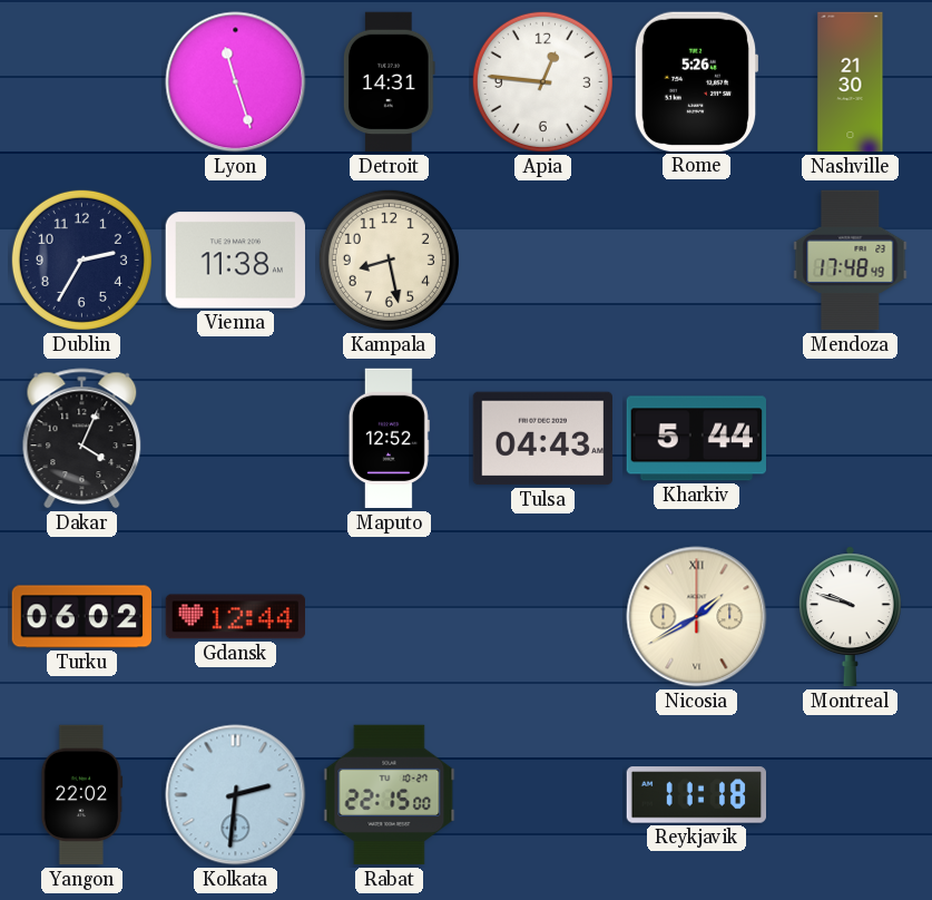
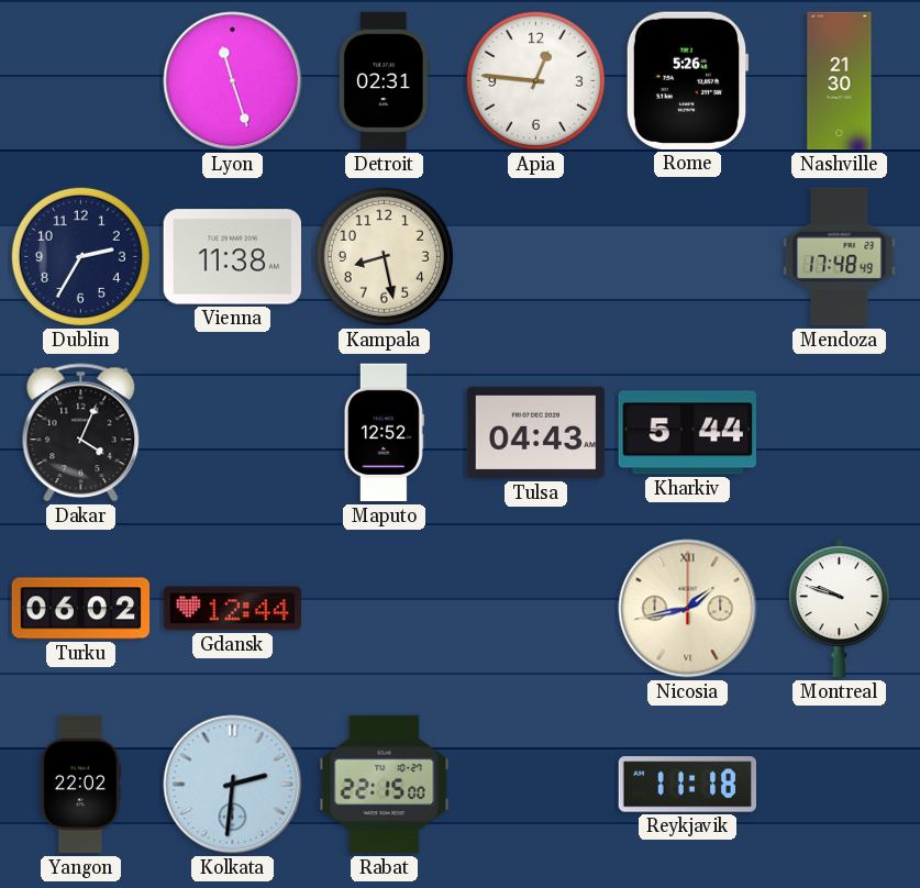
Detroit: 14:31 -> 02:31 (384, 81)
Nicosia: 1:40 -> 1:43 (688, 609)
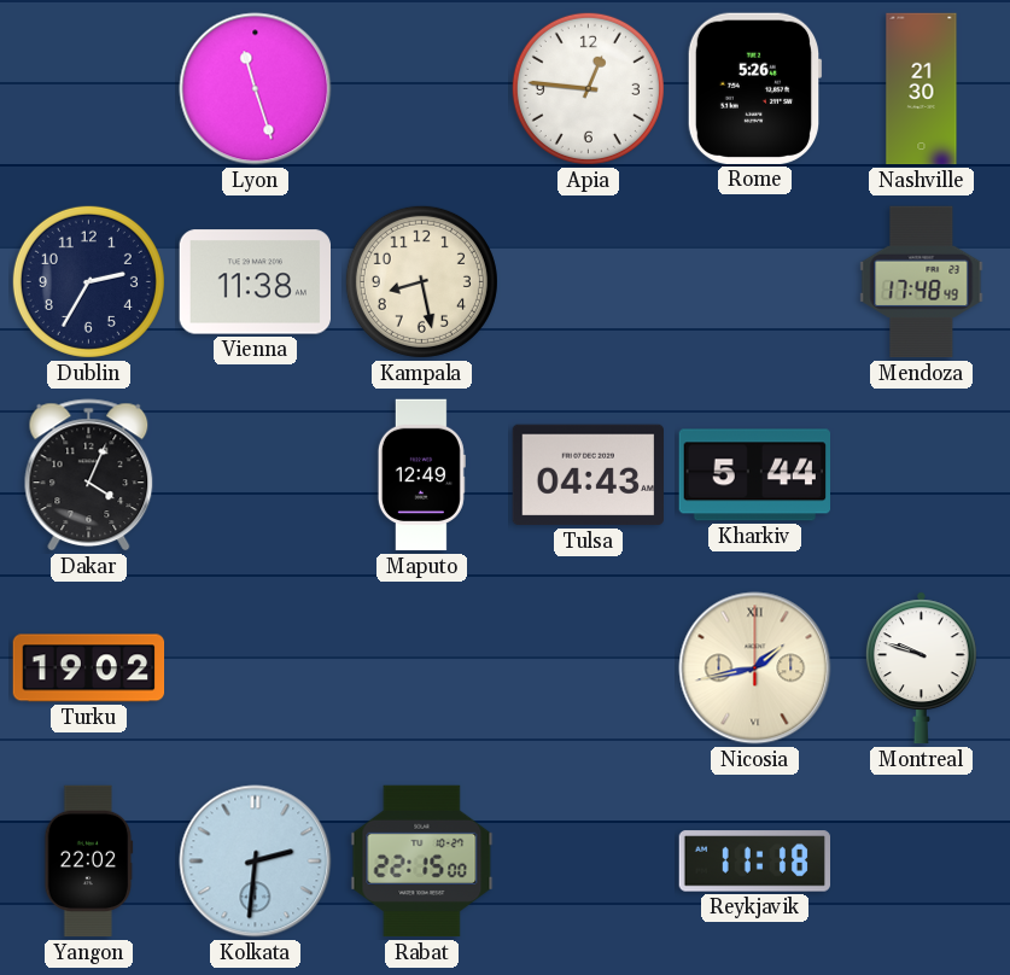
Detroit: 02:31 -> none (384, 81)
Maputo: 12:52 -> 12:49 (421, 475)
Turku: 06:02 -> 19:02 (89, 669)
Gdansk: 12:44 -> none (232, 609)
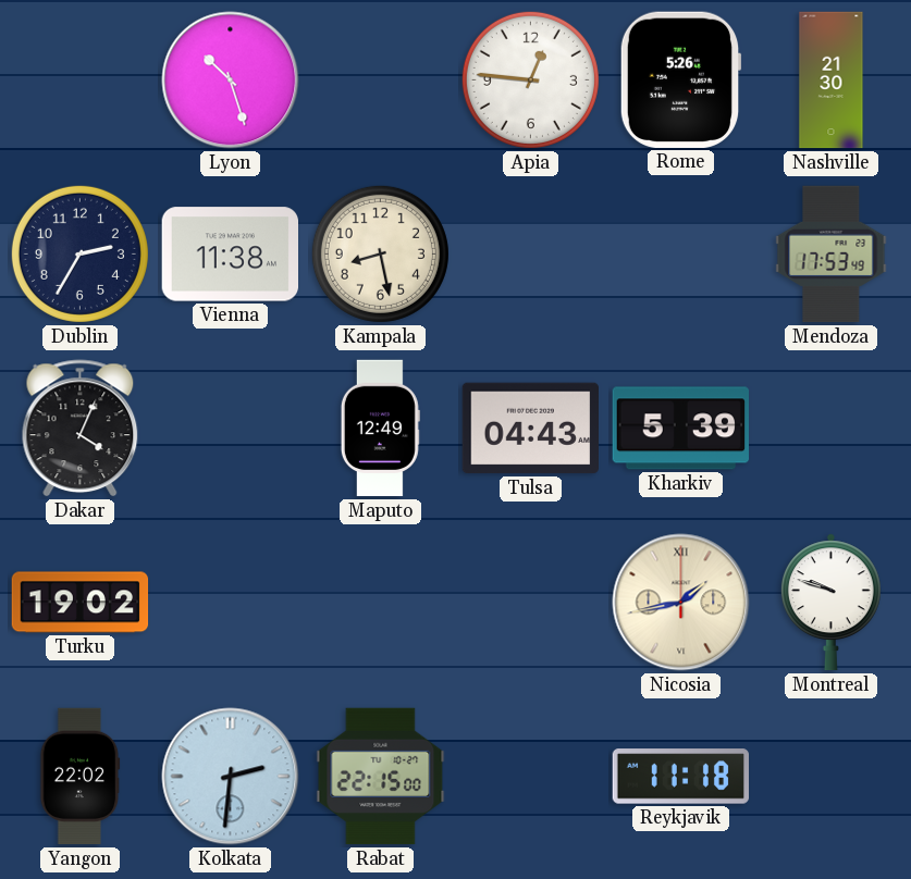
Lyon: 11:27 -> 10:27 (231, 81)
Mendoza: 17:48 -> 17:53 (832, 255)
Kharkiv: 5:44 -> 5:39 (680, 429)
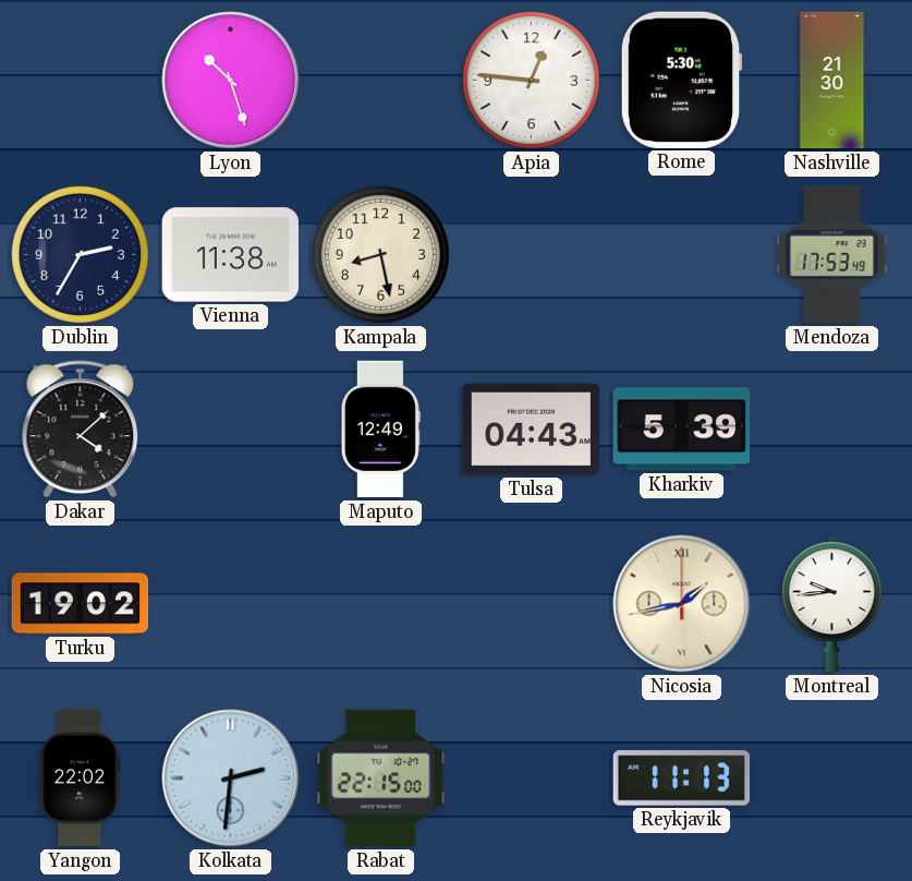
Rome: 5:26 -> 5:30 (681, 80)
Dakar: 4:04 -> 4:08 (81, 430)
Montreal: 9:48 -> 9:44 (831, 604)
Reykjavik: 11:18 -> 11:13 (682, 779)
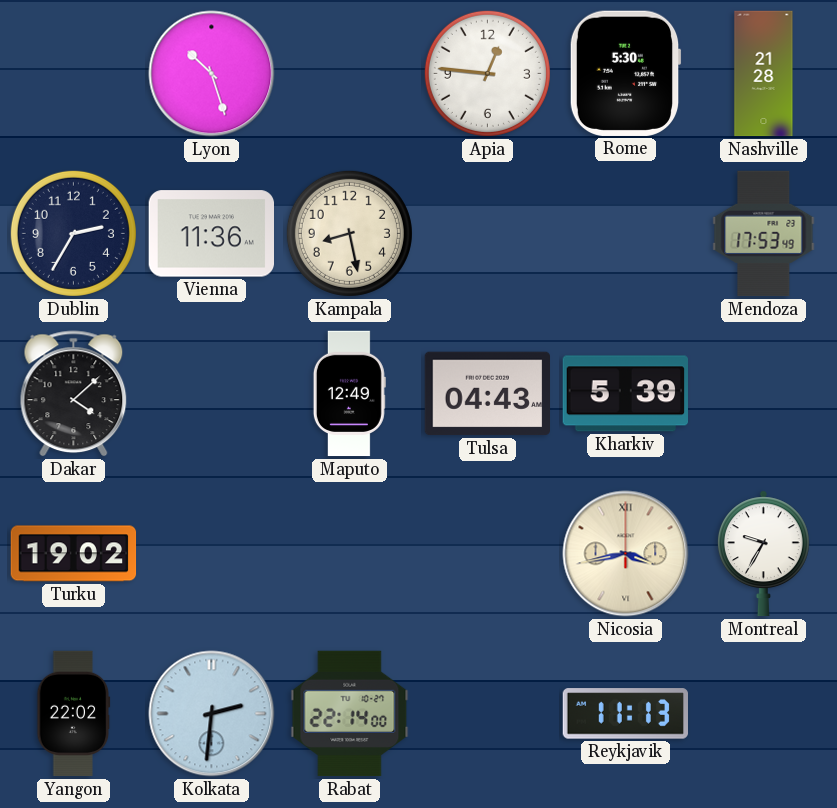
Nashville: 21:30 -> 21:28 (764, 74)
Vienna: 11:38 -> 11:36 (211, 234)
Nicosia: 1:43 -> 3:43 (626, 554)
Montreal: 9:44 -> 9:35 (763, 554)
Rabat: 22:15 -> 22:14 (350, 714)
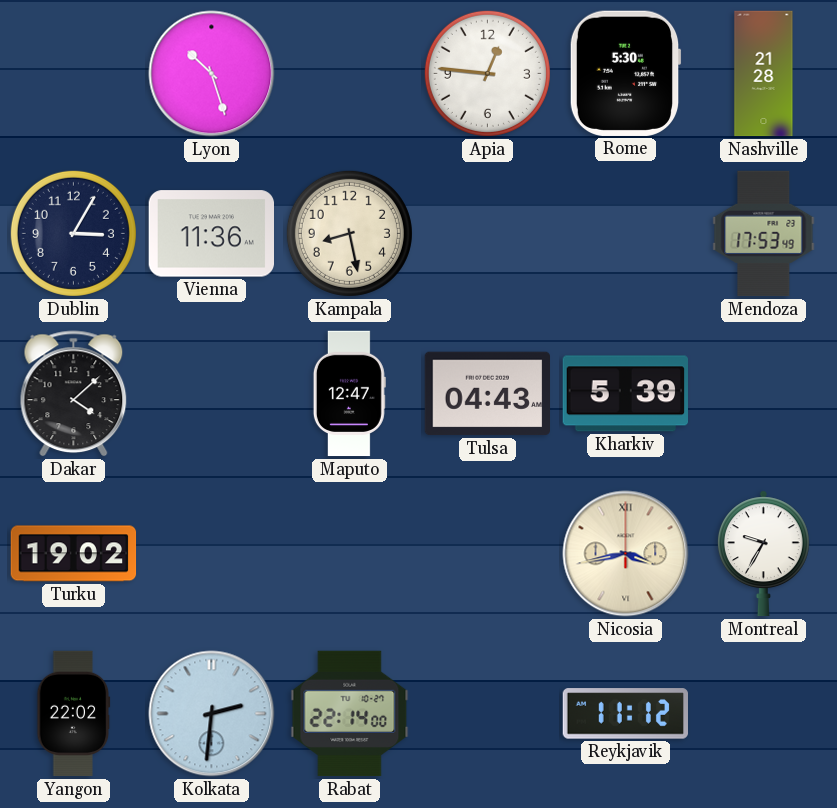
Dublin: 2:35 -> 3:05 (73, 233)
Maputo: 12:49 -> 12:47 (349, 394)
Reykjavik: 11:13 -> 11:12 (626, 714)
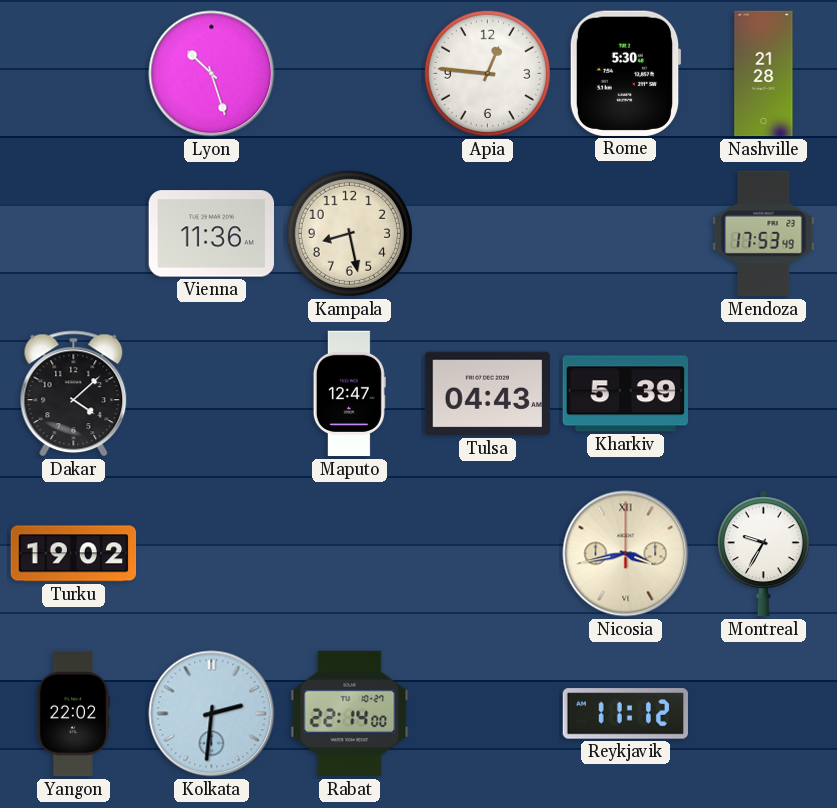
Dublin: 3:05 -> none (73, 233)
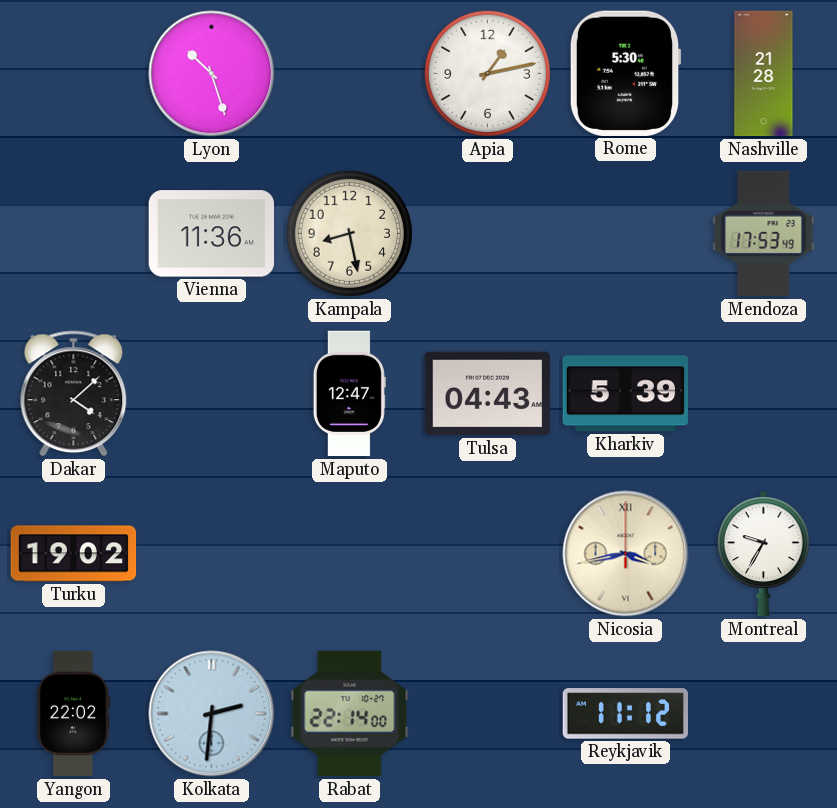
Apia: 12:46 -> 1:13 (487, 73)
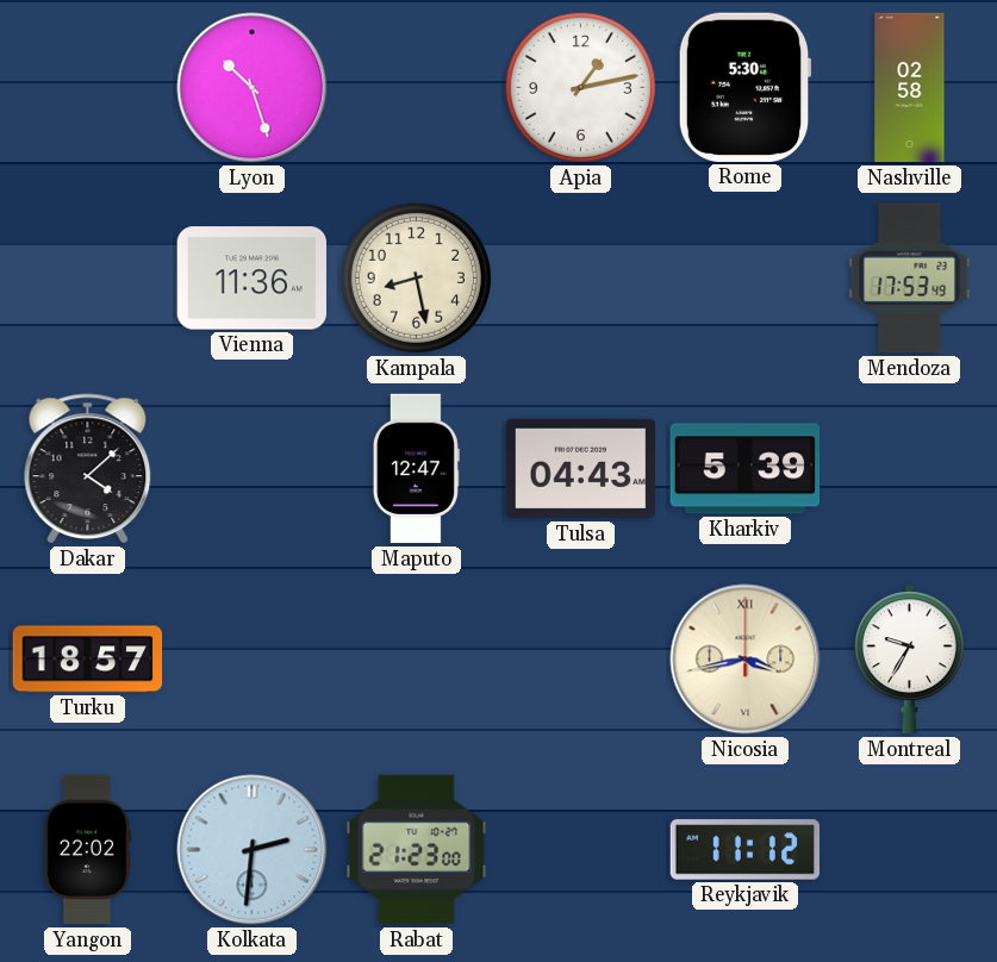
Nashville: 21:28 -> 02:58 (910, 88)
Turku: 19:02 -> 18:57 (88, 660)
Rabat: 22:14 -> 21:23 (417, 850)
